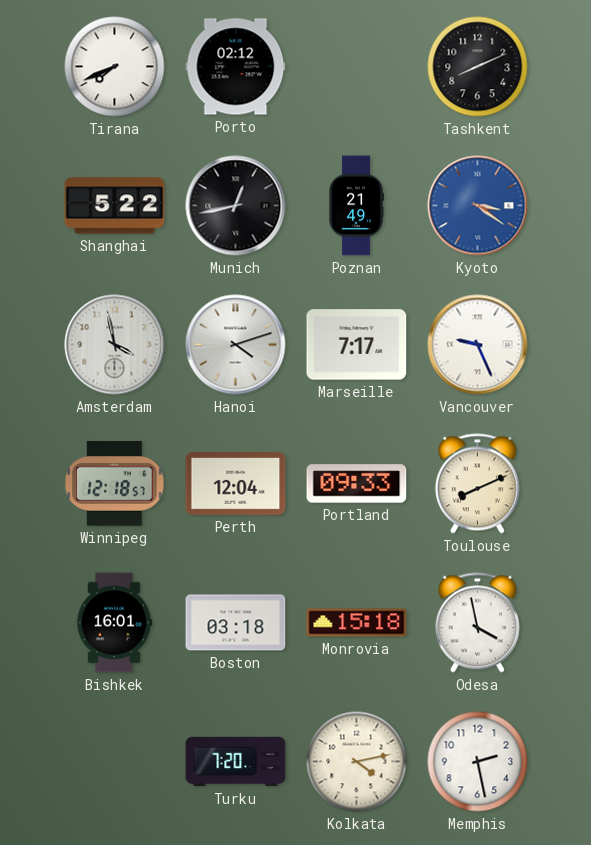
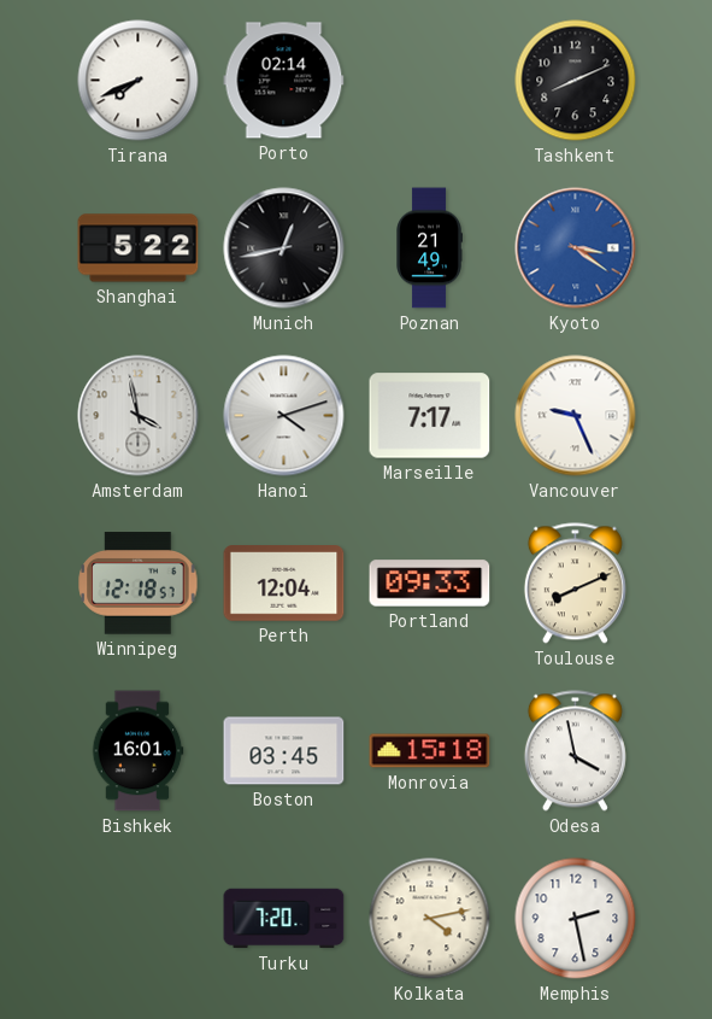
Porto: 02:12 -> 02:14 (284, 81)
Boston: 03:18 -> 03:45 (284, 751)
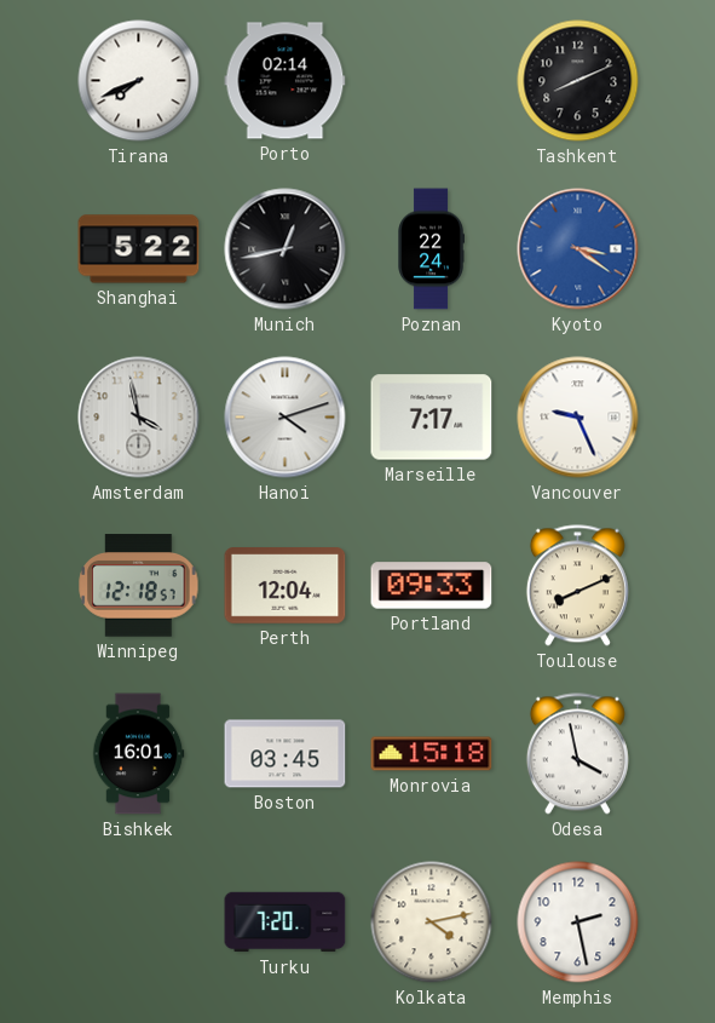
Poznan: 21:49 -> 22:24 (431, 249)
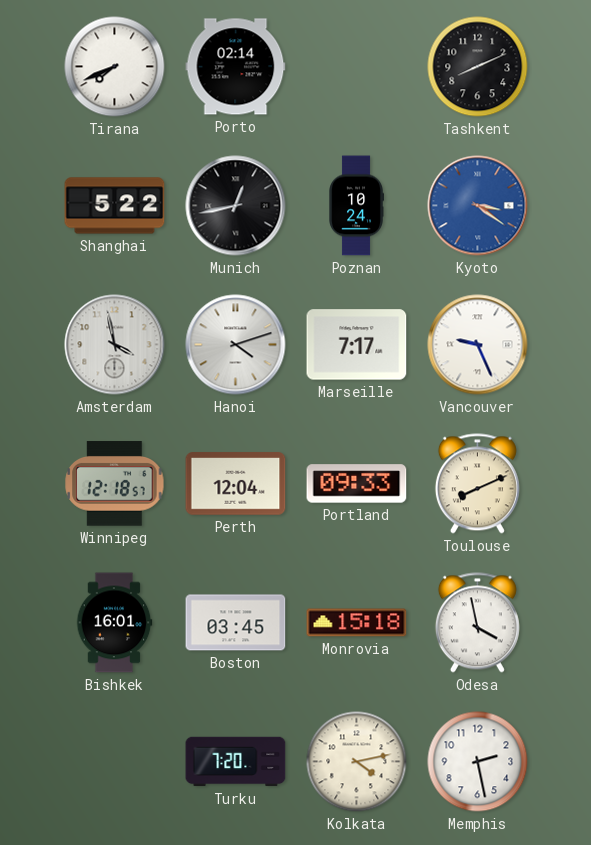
Poznan: 22:24 -> 10:24 (356, 206)
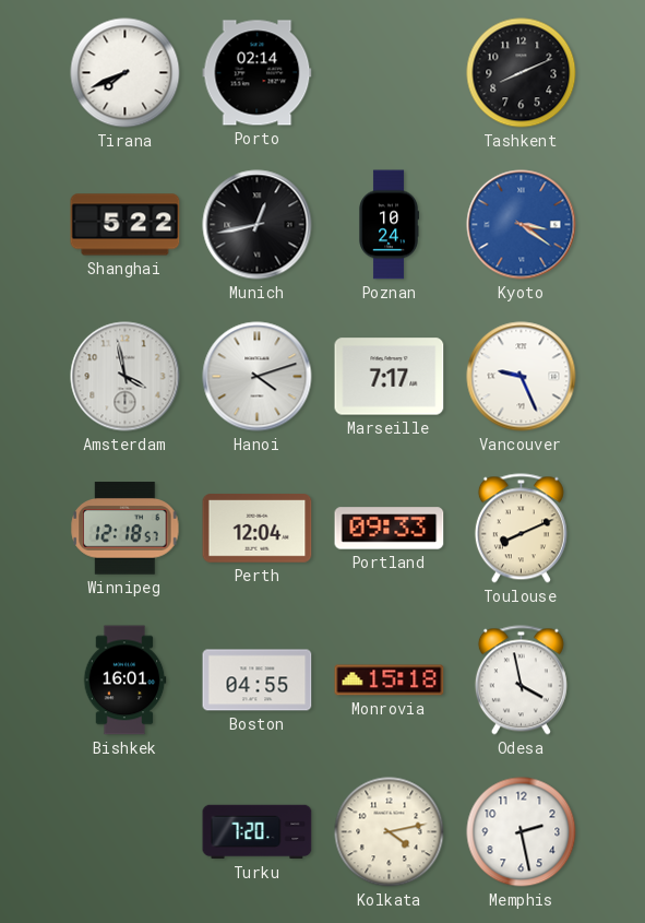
Boston: 03:45 -> 04:55 (258, 681)
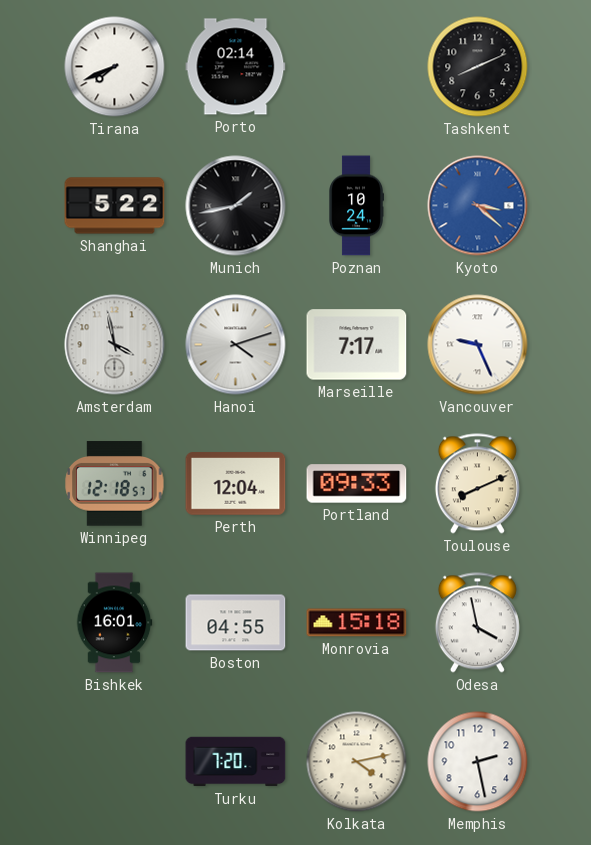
Munich: 12:43 -> 1:43 (236, 206)
Kyoto: 3:21 -> 3:22 (478, 206)
